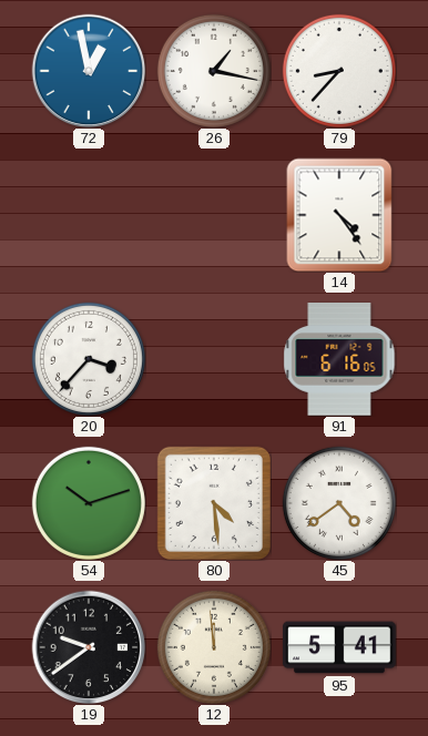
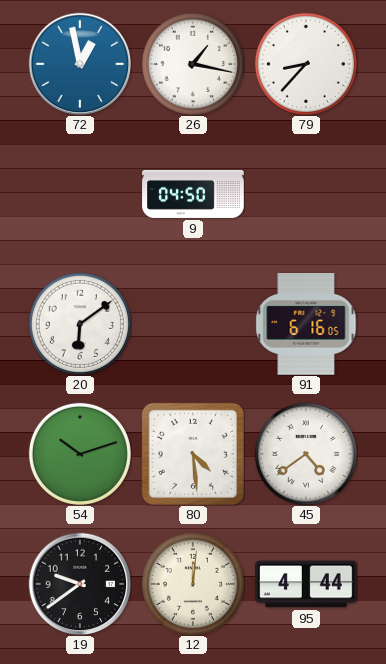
9: none -> 04:50 (193, 194)
14: 4:24 -> none (339, 215)
20: 3:37 -> 6:09 (80, 324)
12: 11:59 -> 12:01 (193, 584)
95: 5:41 -> 4:44 (306, 584)
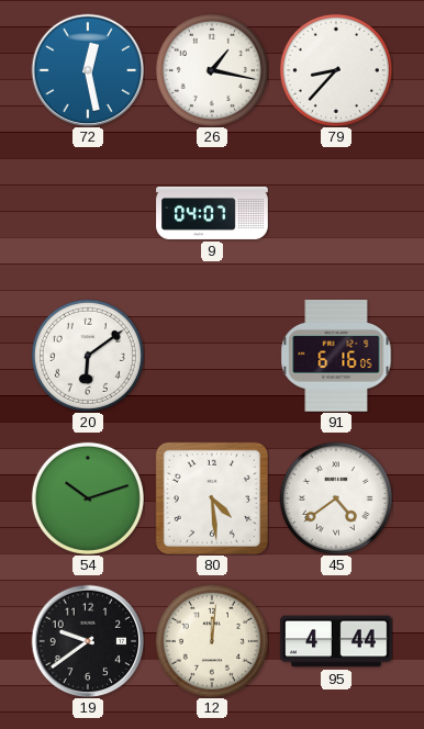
72: 12:58 -> 12:28 (88, 70)
9: 04:50 -> 04:07 (212, 213)
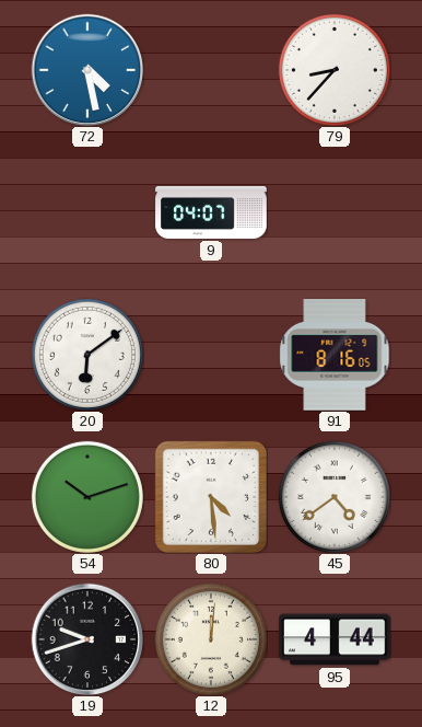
72: 12:28 -> 4:28 (87, 70)
26: 1:17 -> none (212, 70)
91: 6:16 -> 8:16 (335, 356)
19: 9:39 -> 9:42 (87, 639)
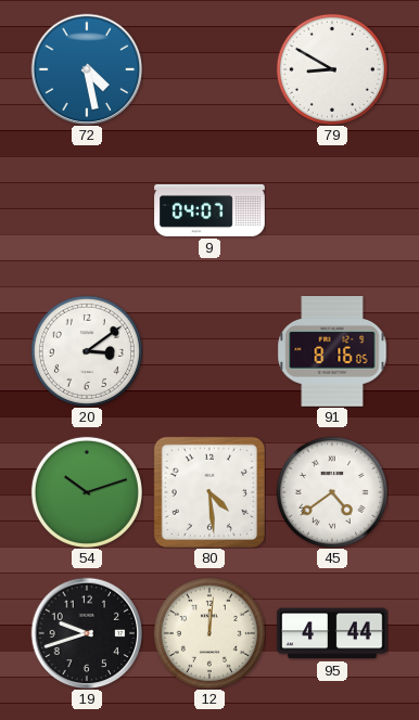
79: 8:37 -> 8:50 (332, 69)
20: 6:09 -> 3:09 (87, 351)
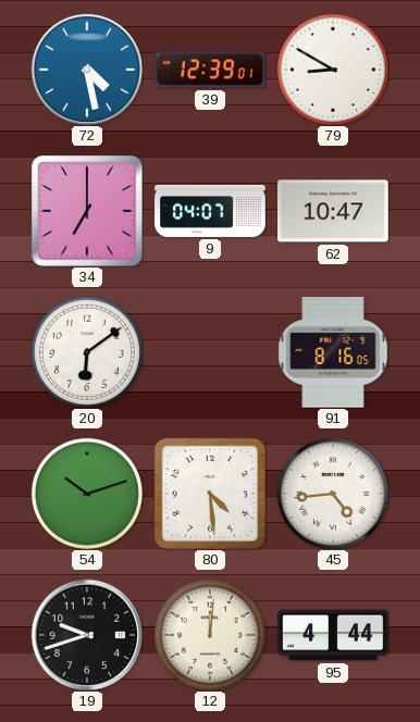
39: none -> 12:39 (211, 70)
34: none -> 7:00 (87, 211)
62: none -> 10:47 (334, 211)
20: 3:09 -> 6:09 (87, 352)
45: 4:39 -> 4:44 (333, 494)
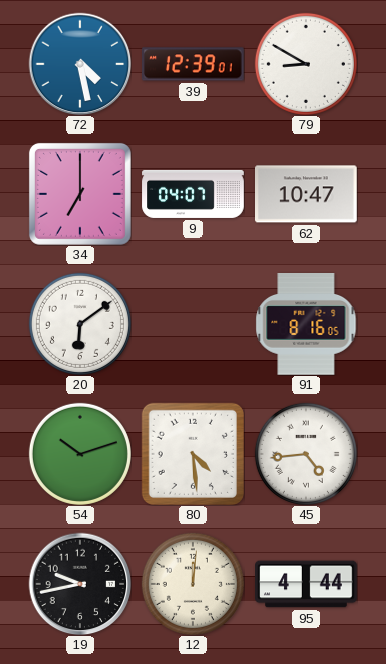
19: 9:42 -> 9:43 (80, 584)
